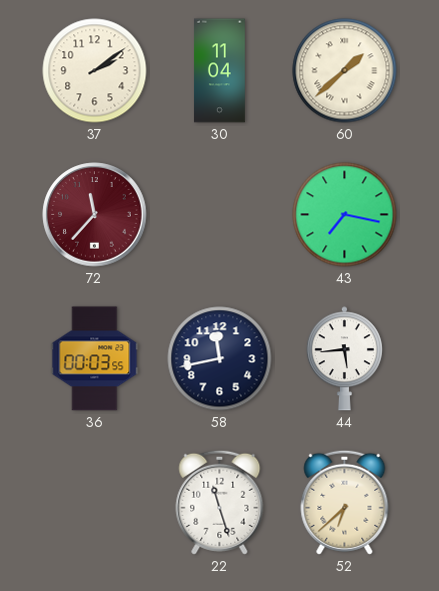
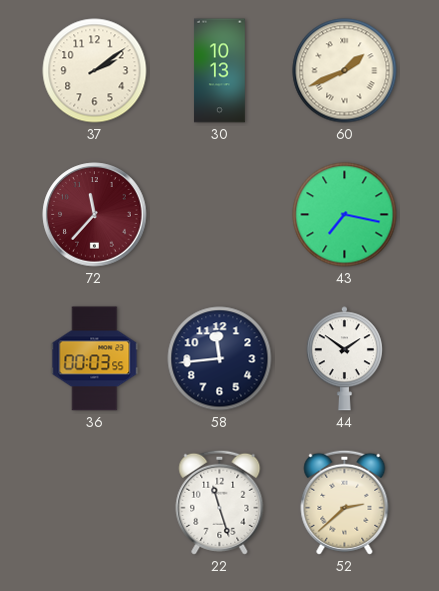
30: 11:04 -> 10:13 (219, 71)
60: 1:38 -> 1:41 (345, 71)
58: 11:43 -> 11:44 (220, 359)
44: 5:44 -> 1:51 (344, 359)
52: 6:38 -> 2:38 (345, 502)
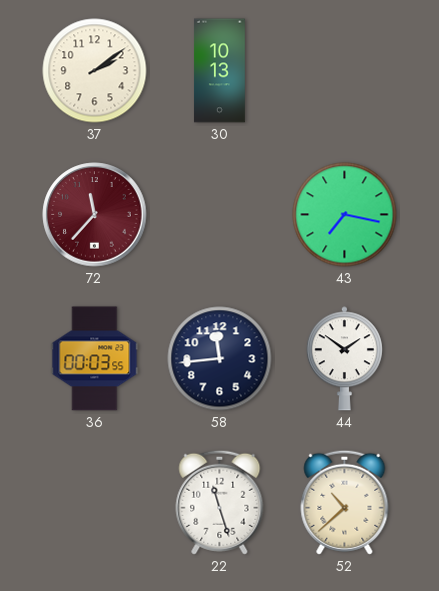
60: 1:41 -> none (345, 71)
52: 2:38 -> 10:38 (345, 502)
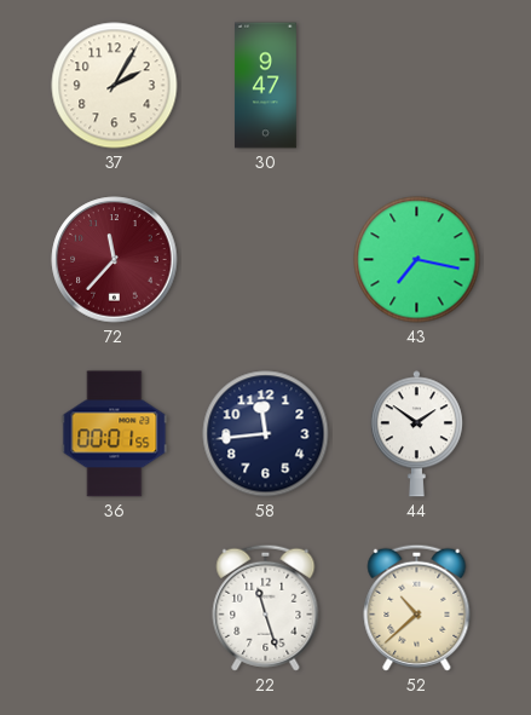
37: 2:09 -> 2:05 (115, 86)
30: 10:13 -> 9:47 (265, 86)
36: 00:03 -> 00:01 (115, 434)
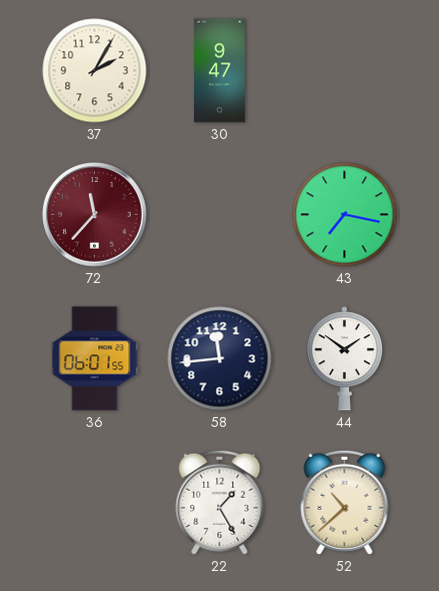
36: 00:01 -> 06:01 (95, 359)
22: 11:27 -> 1:25 (220, 502)
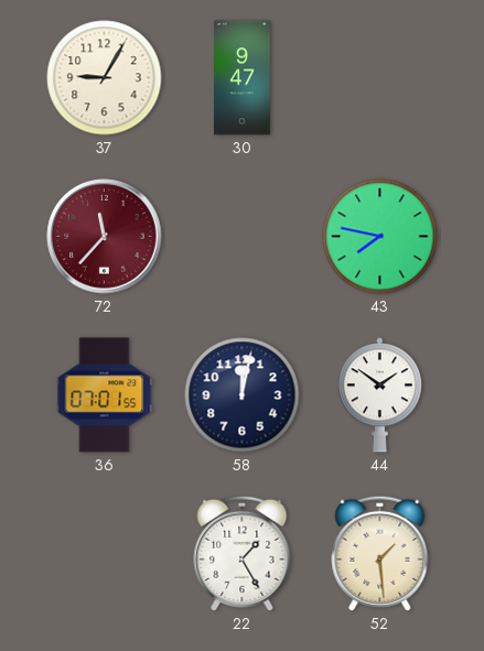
37: 2:05 -> 9:05 (105, 78)
43: 7:17 -> 7:47 (380, 237)
36: 06:01 -> 07:01 (105, 395)
58: 11:44 -> 12:02 (243, 395)
52: 10:38 -> 1:29 (380, 553)
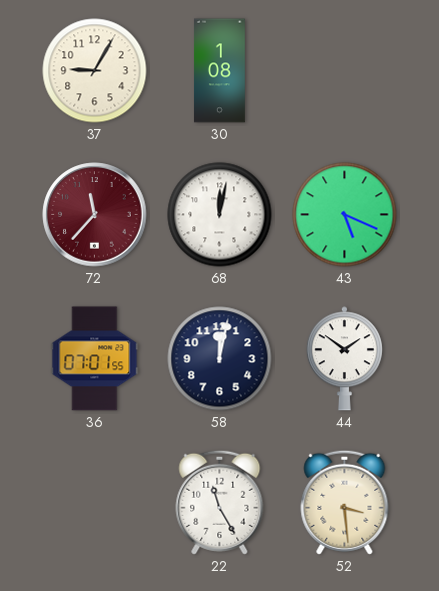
30: 9:47 -> 1:08 (219, 71)
68: none -> 12:02 (220, 215)
43: 7:47 -> 5:19 (345, 215)
22: 1:25 -> 11:25 (220, 502)
52: 1:29 -> 3:29 (345, 502)
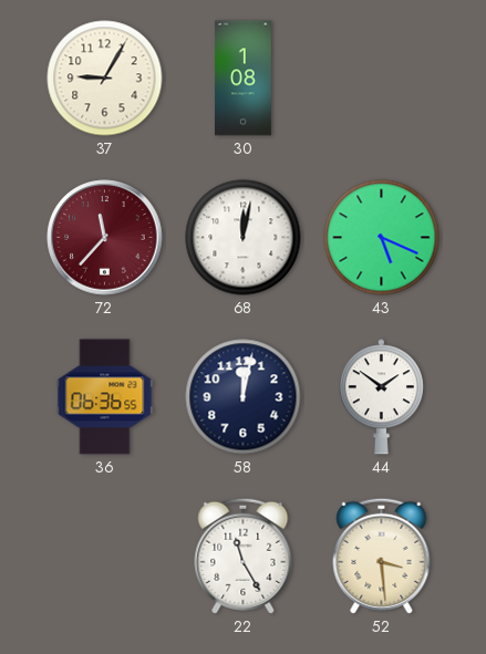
36: 07:01 -> 06:36 (105, 397)
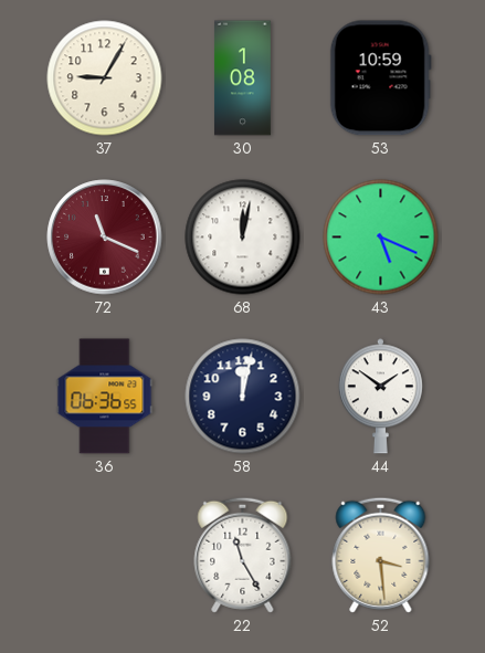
53: none -> 10:59 (380, 78)
72: 11:37 -> 11:19 (105, 238)
